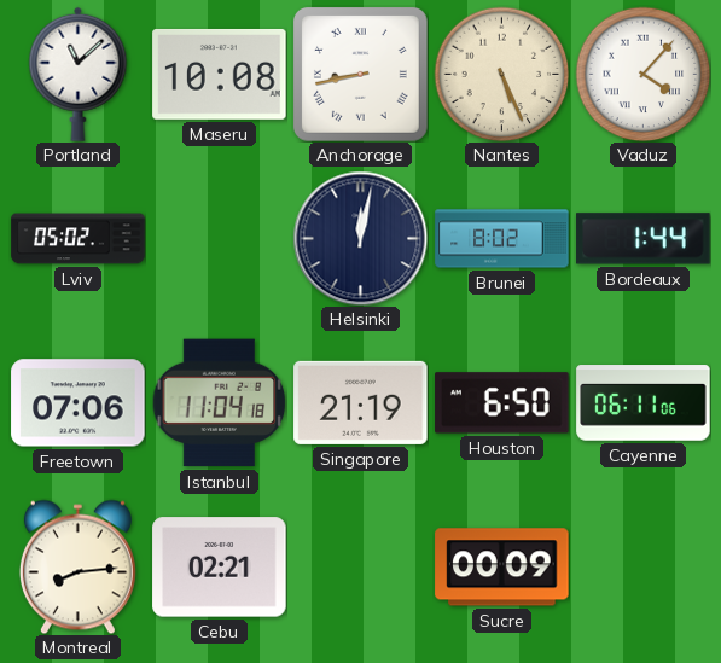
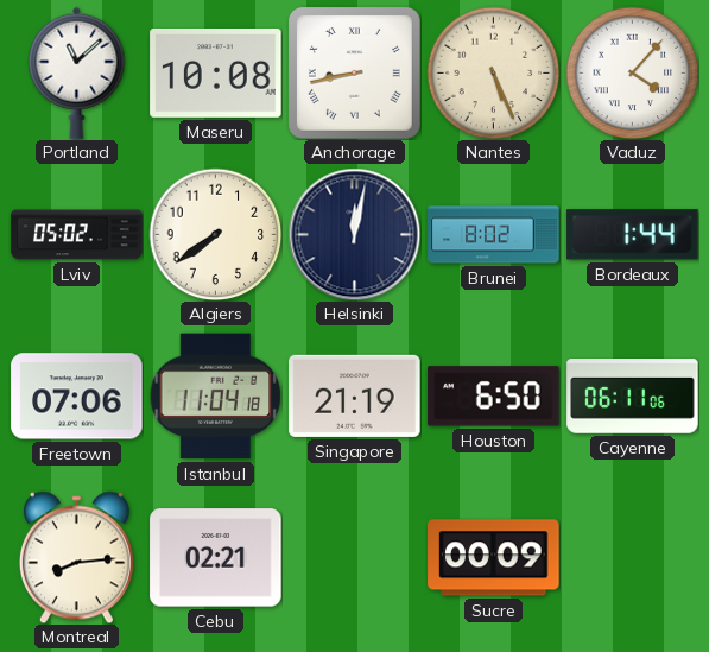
Algiers: none -> 7:39 (215, 234)
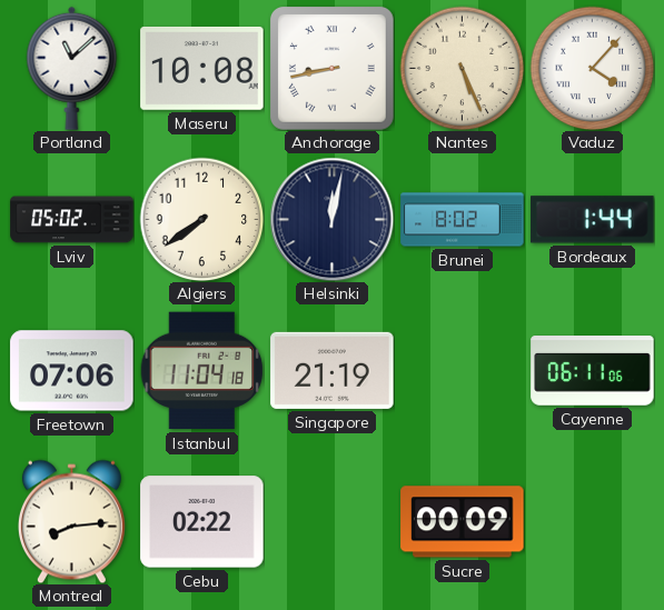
Houston: 6:50 -> none (494, 397)
Cebu: 02:21 -> 02:22 (202, 522)
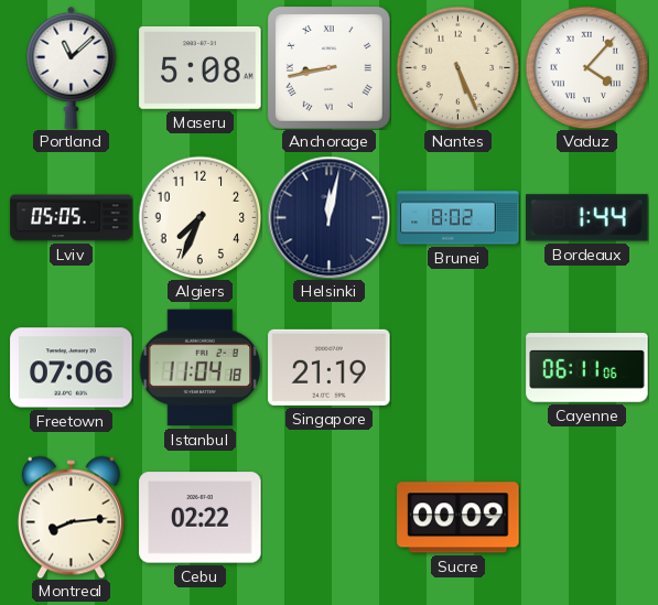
Maseru: 10:08 -> 5:08 (201, 67)
Lviv: 05:02 -> 05:05 (72, 218)
Algiers: 7:39 -> 7:34 (199, 217)
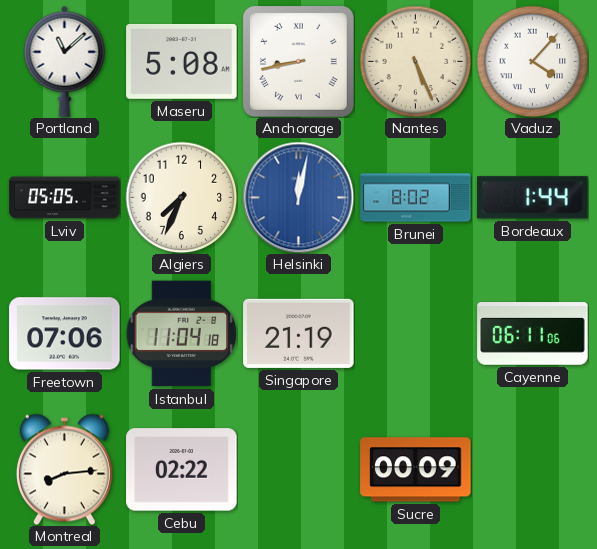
Helsinki dial: navy -> blue (298, 197)
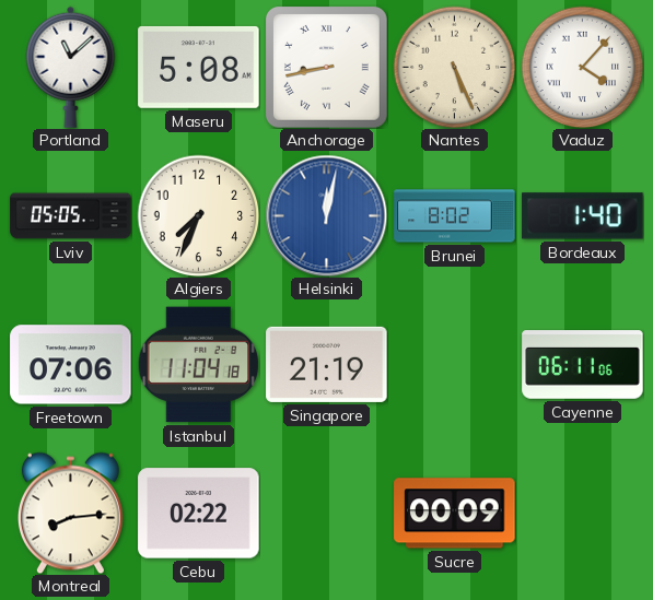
Bordeaux: 1:44 -> 1:40 (583, 216)
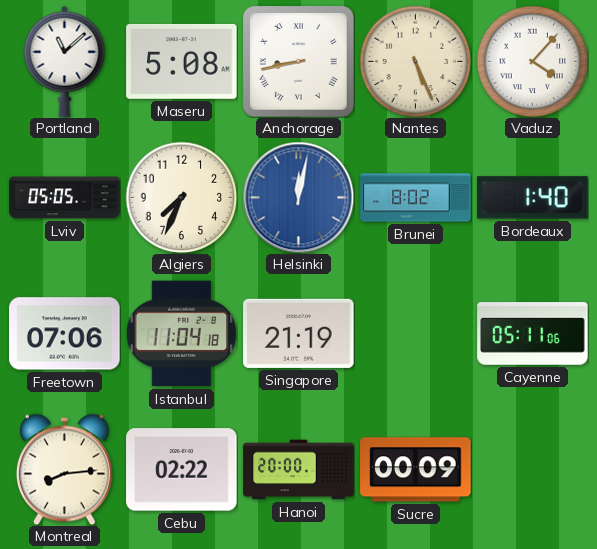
Cayenne: 06:11 -> 05:11 (533, 334)
Hanoi: none -> 20:00 (299, 470)
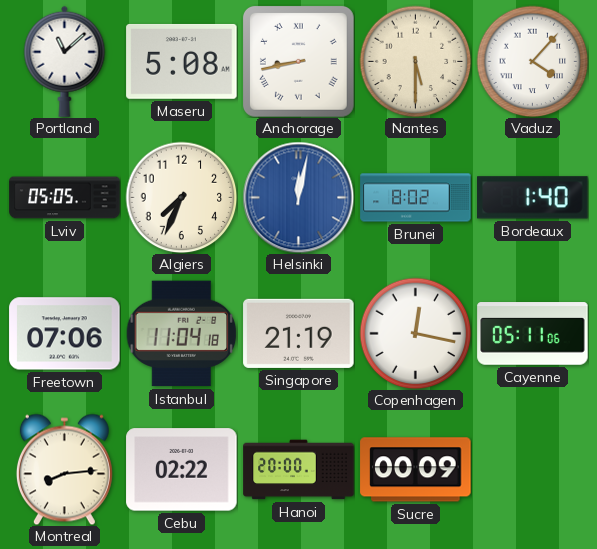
Nantes: 5:26 -> 5:30 (415, 61)
Copenhagen: none -> 12:17 (415, 333)
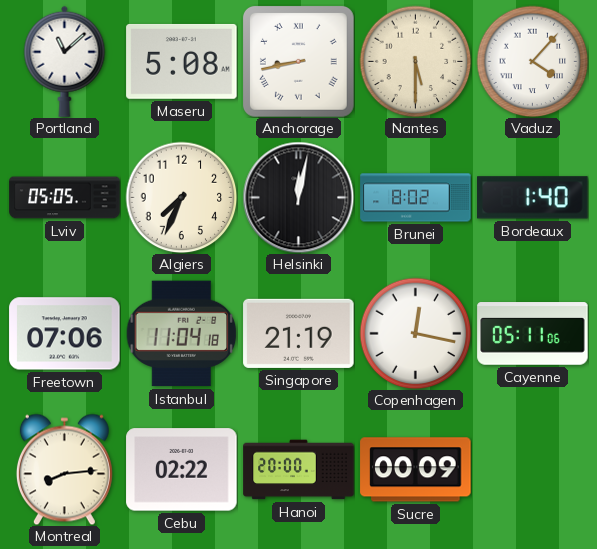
Helsinki dial: blue -> black (298, 197)
